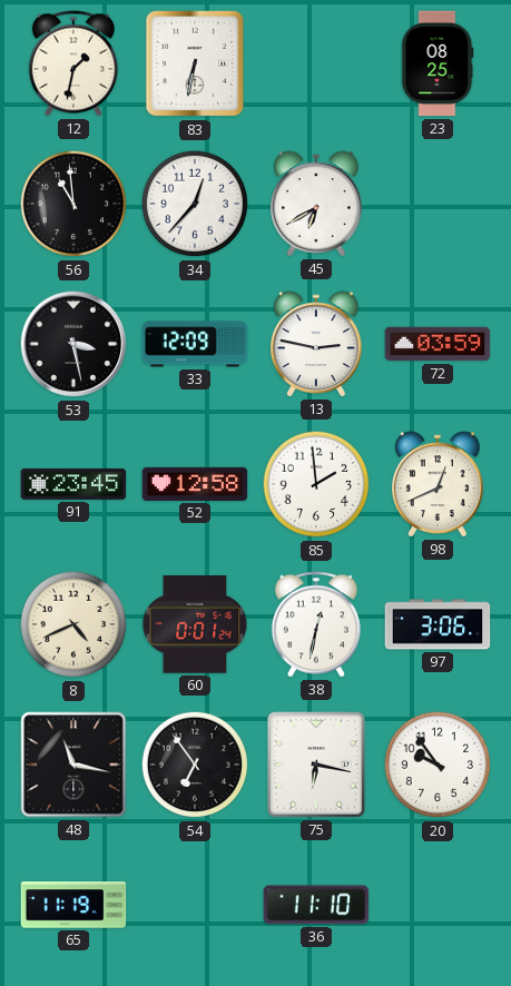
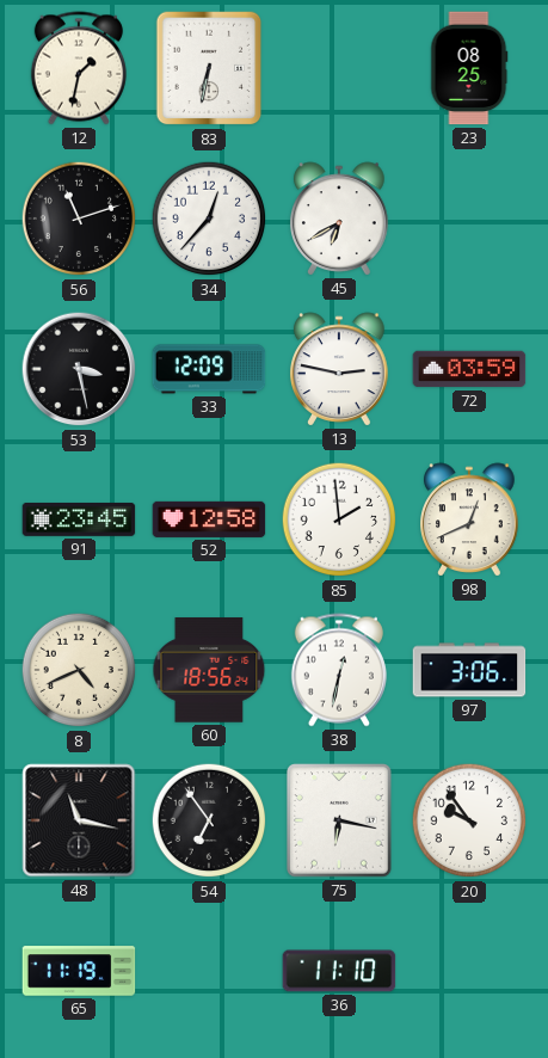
56: 10:59 -> 11:12 (79, 219)
60: 0:01 -> 18:56 (209, 670)
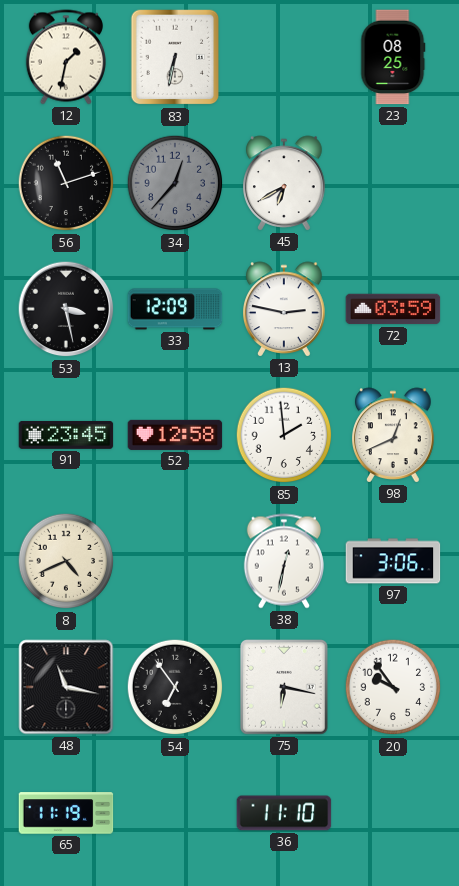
34 dial: white -> grey (175, 183)
60: 18:56 -> none (209, 670)
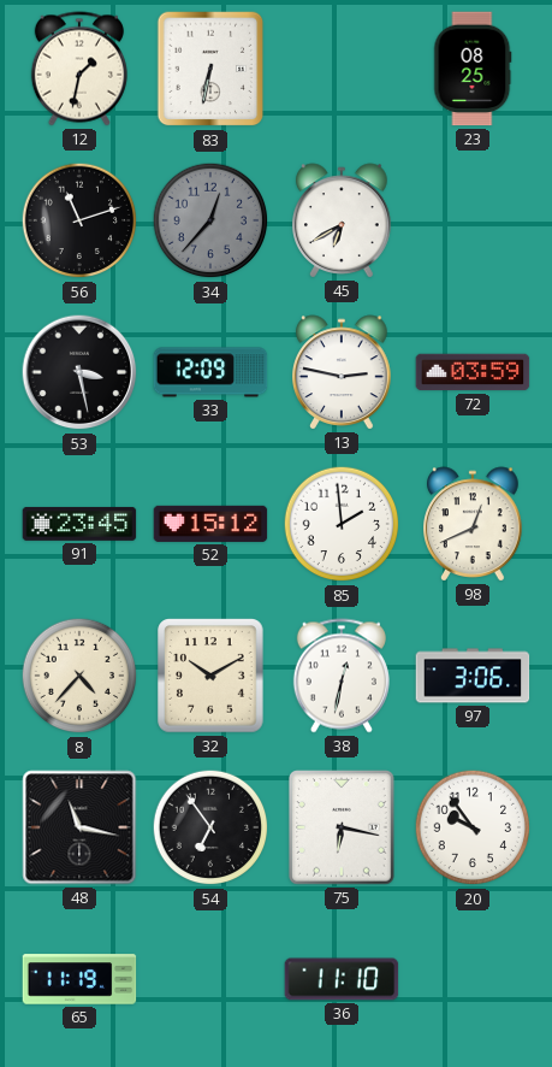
52: 12:58 -> 15:12 (210, 524)
8: 4:41 -> 4:37 (79, 676)
32: none -> 10:10 (210, 676)
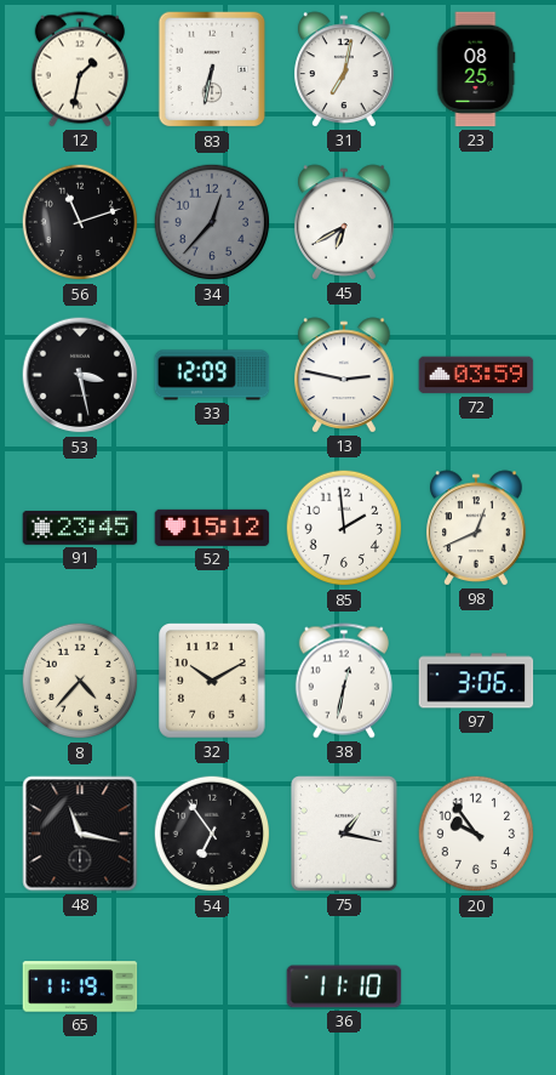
31: none -> 7:02 (345, 69)
75: 6:17 -> 1:17 (344, 834)
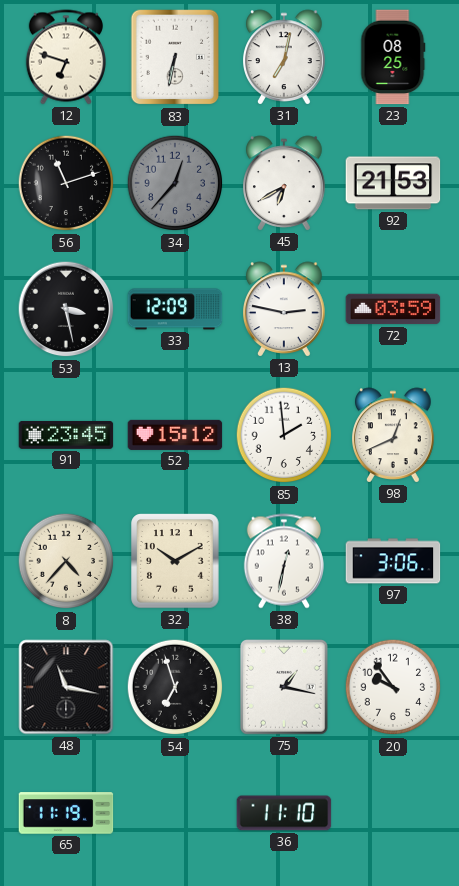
12: 1:32 -> 6:48 (66, 57)
92: none -> 21:53 (393, 183)
54: 6:54 -> 6:57 (175, 687)
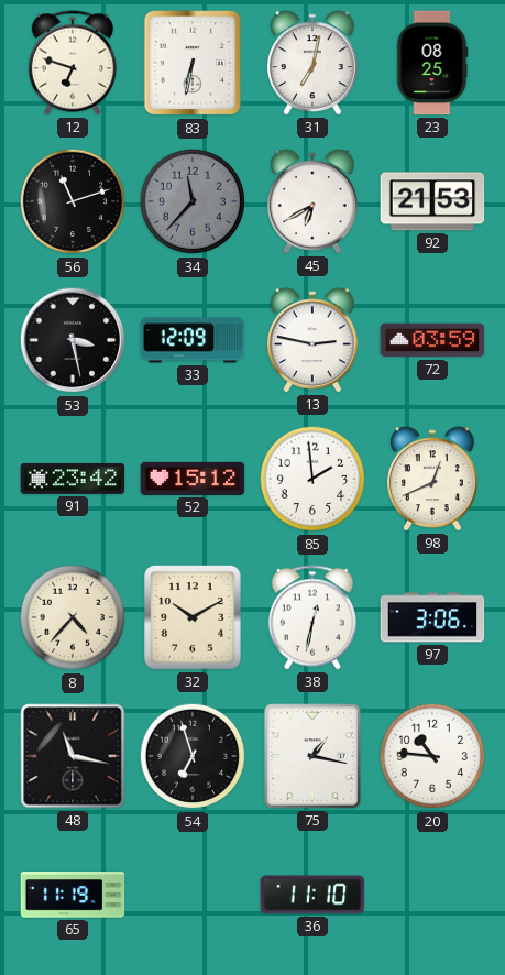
34: 12:37 -> 11:37 (193, 201)
91: 23:45 -> 23:42 (73, 479)
20: 9:54 -> 10:46 (432, 756)
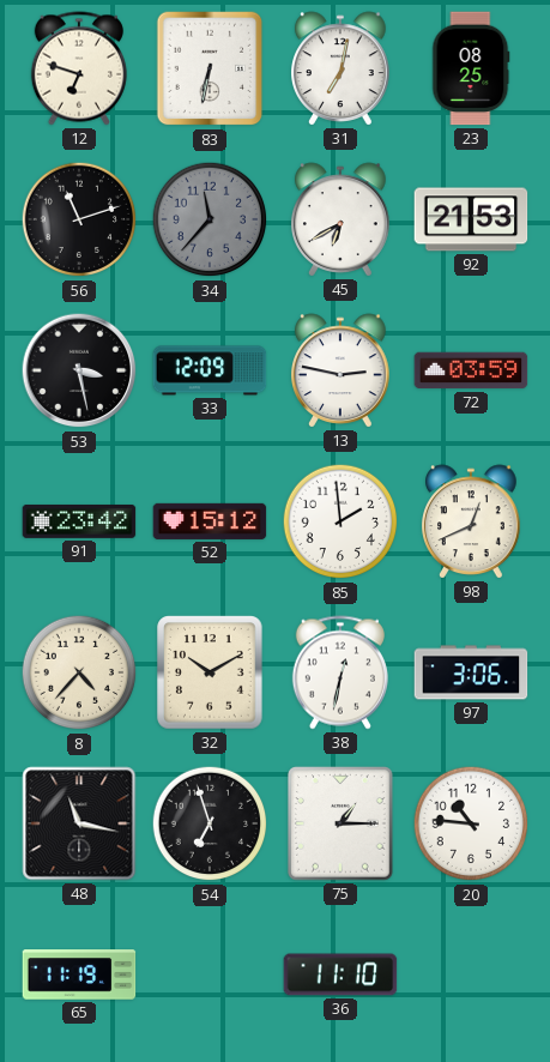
75: 1:17 -> 1:15 (340, 823)
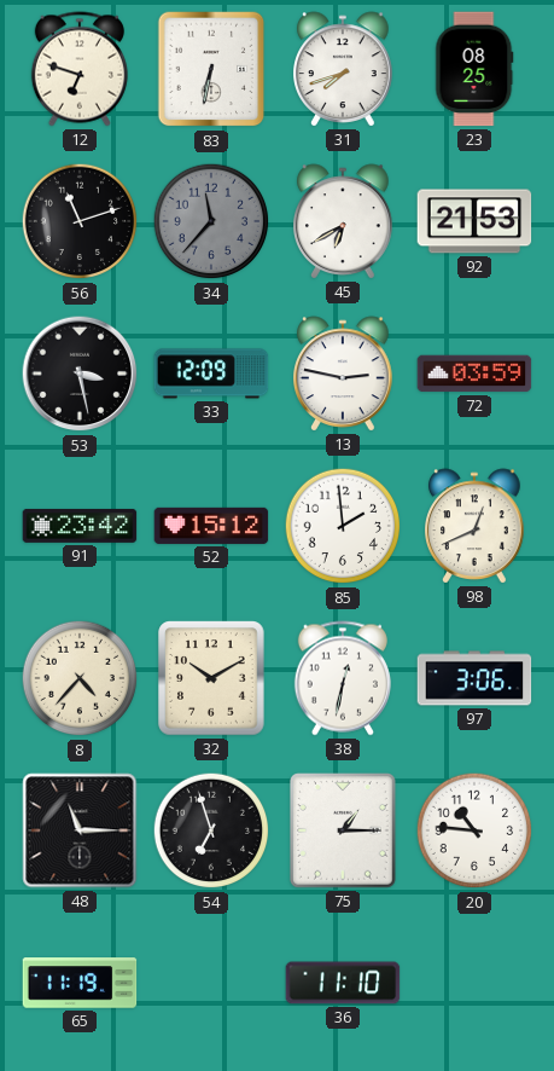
31: 7:02 -> 7:42 (344, 69)
48: 11:17 -> 11:15 (80, 830)
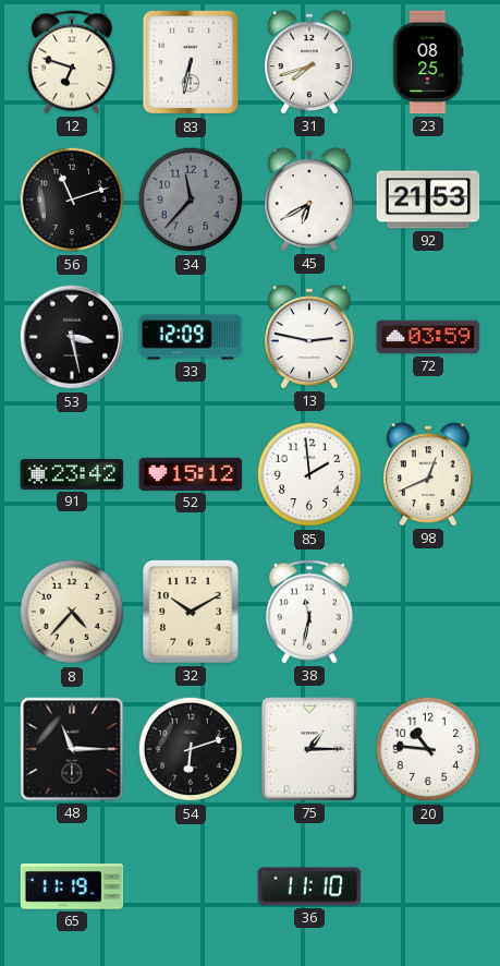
38: 12:32 -> 11:32 (309, 612)
97: 3:06 -> none (474, 678)
54: 6:57 -> 6:12 (191, 749)
